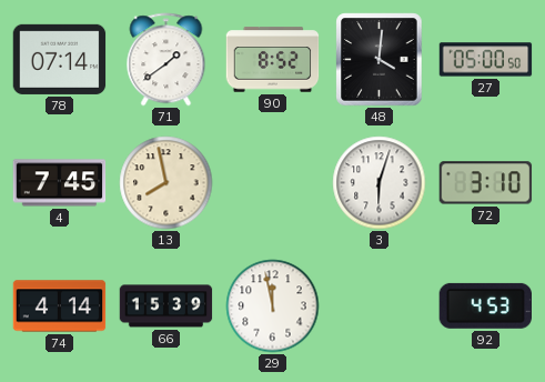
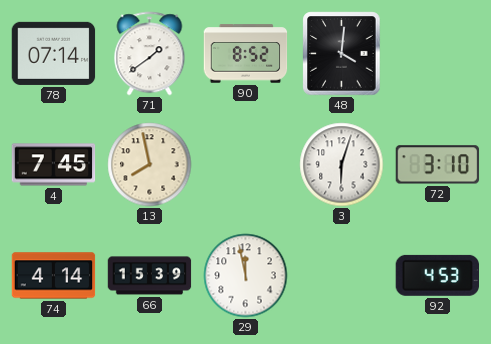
27: 05:00 -> none (486, 60)
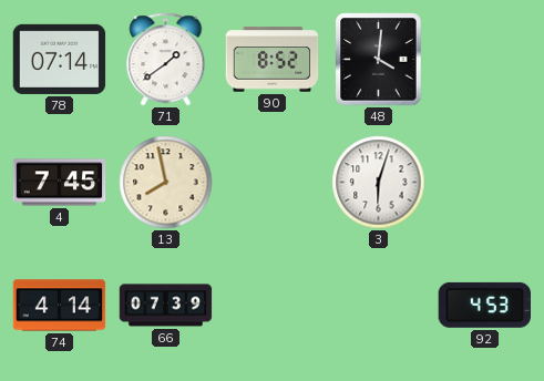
72: 3:10 -> none (438, 165)
66: 15:39 -> 07:39 (166, 306)
29: 11:58 -> none (246, 276)
